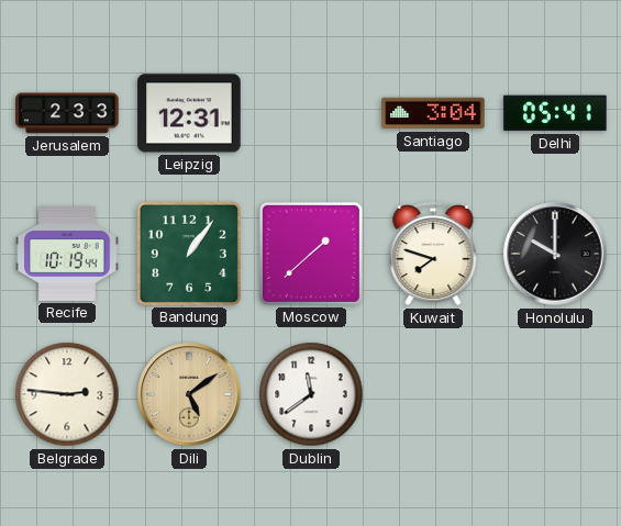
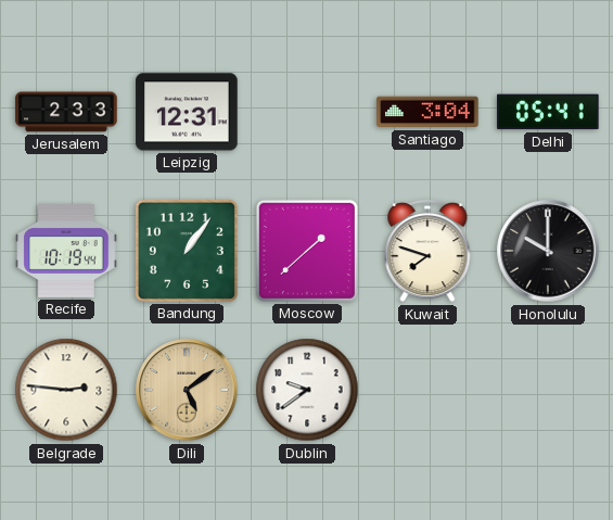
Dublin: 11:39 -> 9:39 (307, 390)
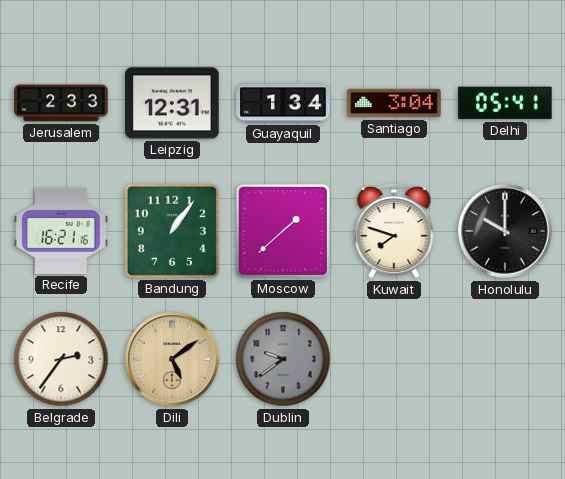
Guayaquil: none -> 1:34 (283, 103)
Recife: 10:19 -> 16:21 (61, 231)
Belgrade: 2:46 -> 2:36 (61, 359)
Dublin dial: white -> grey (283, 359)
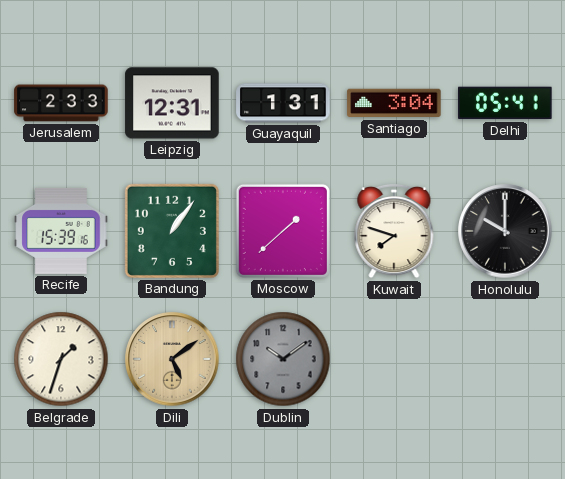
Guayaquil: 1:34 -> 1:31 (283, 103)
Recife: 16:21 -> 15:39 (61, 231)
Belgrade: 2:36 -> 1:33 (61, 359)
Dublin: 9:39 -> 10:09 (283, 359)
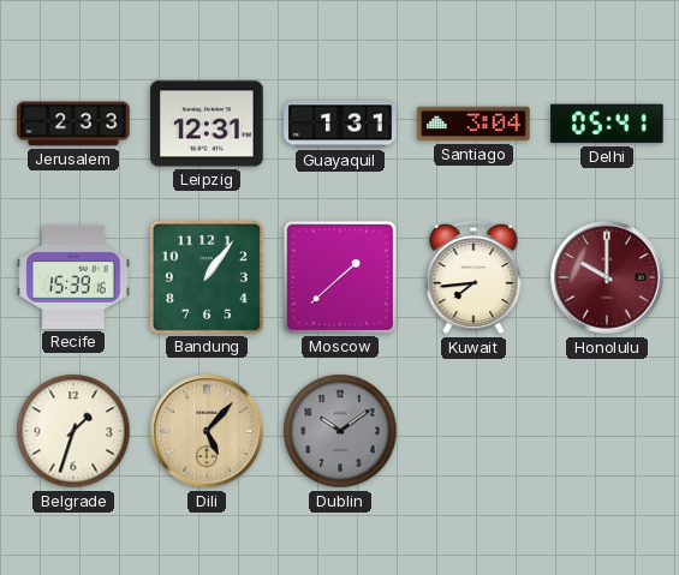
Kuwait: 7:48 -> 7:44 (473, 277)
Honolulu dial: black -> burgundy (607, 277)
Dili: 5:09 -> 5:07 (207, 431)
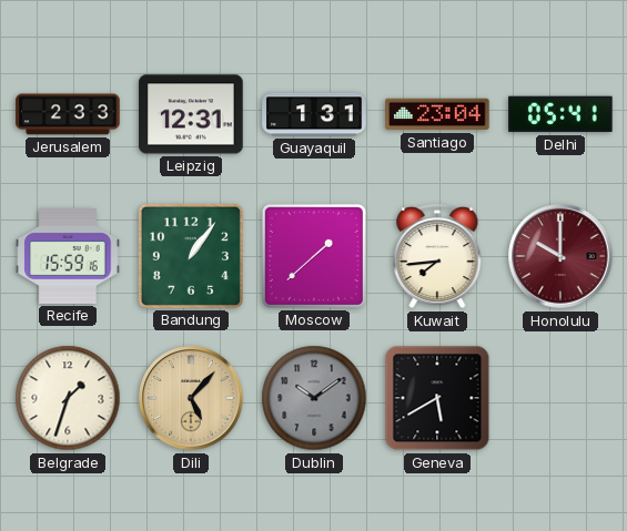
Santiago: 3:04 -> 23:04 (437, 114)
Recife: 15:39 -> 15:59 (68, 256)
Geneva: none -> 5:40 (437, 398)
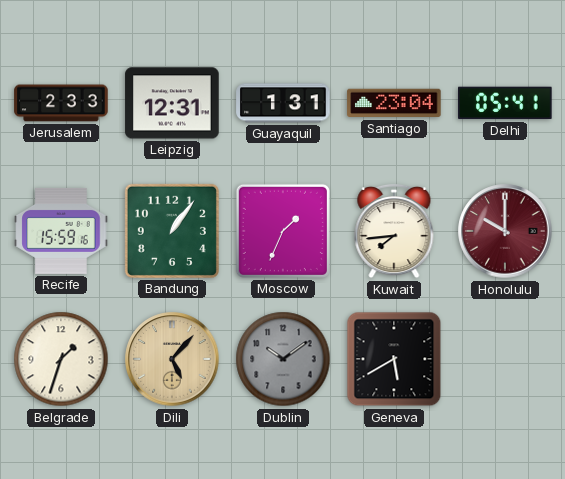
Moscow: 1:38 -> 1:34 (283, 231)
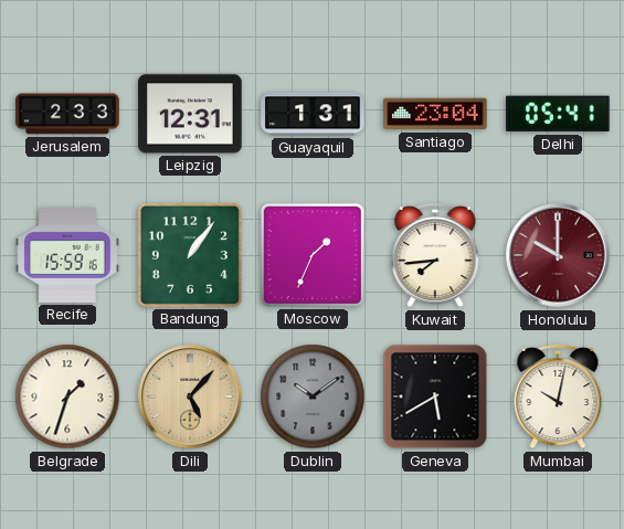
Mumbai: none -> 10:02 (558, 396)
